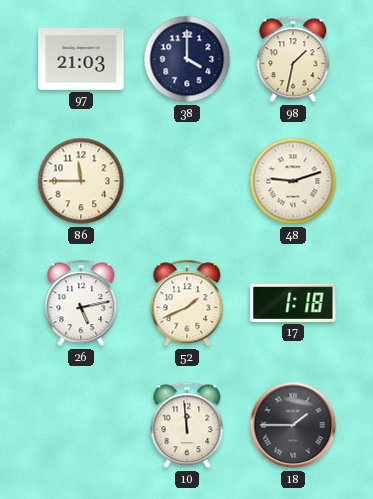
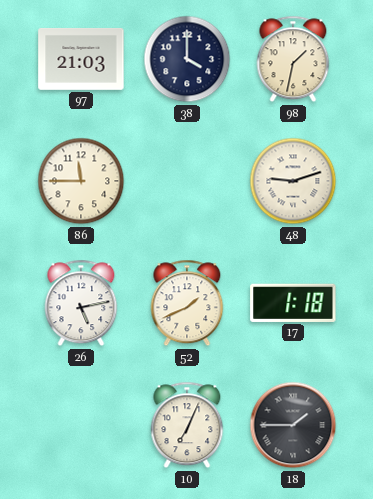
10: 11:59 -> 7:04 (187, 425)
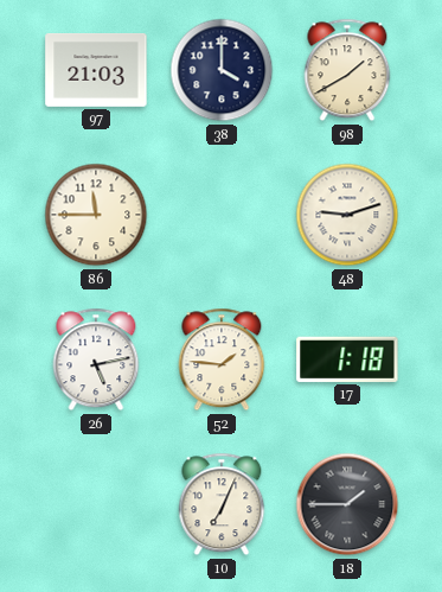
98: 1:32 -> 1:40 (347, 70)
52: 1:41 -> 1:46 (222, 359)
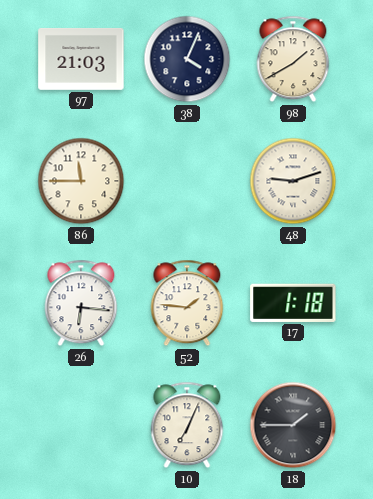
38: 4:00 -> 4:04 (187, 59)
26: 5:13 -> 6:16 (81, 303)
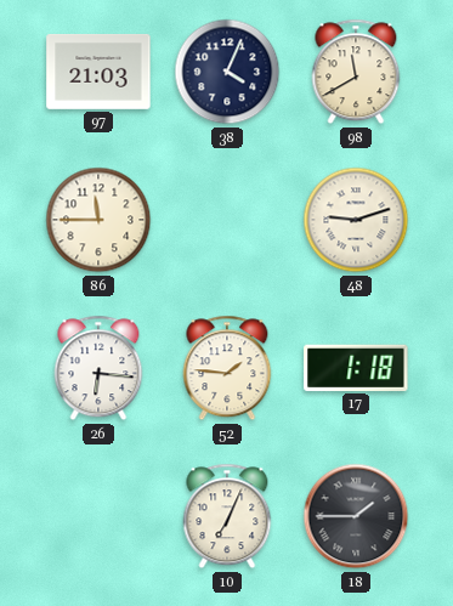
98: 1:40 -> 11:40 (356, 72)
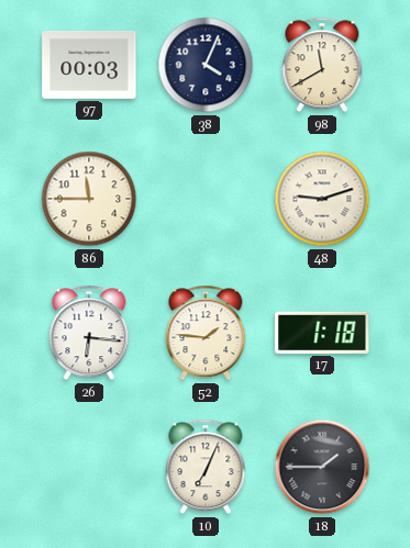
97: 21:03 -> 00:03 (89, 66)
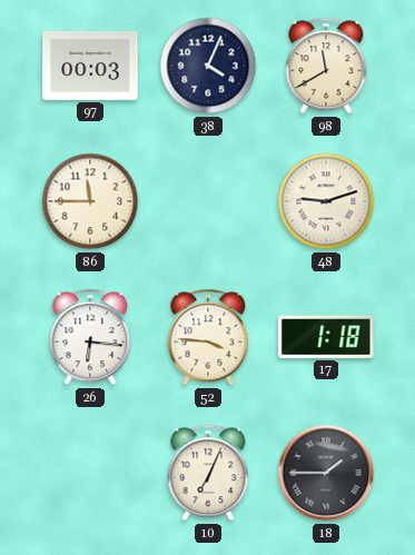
52: 1:46 -> 3:46 (208, 337)
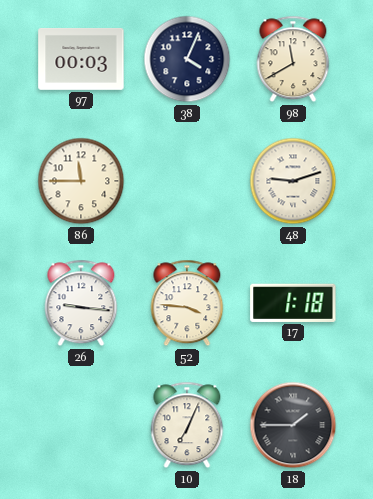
26: 6:16 -> 9:16 (81, 303)
